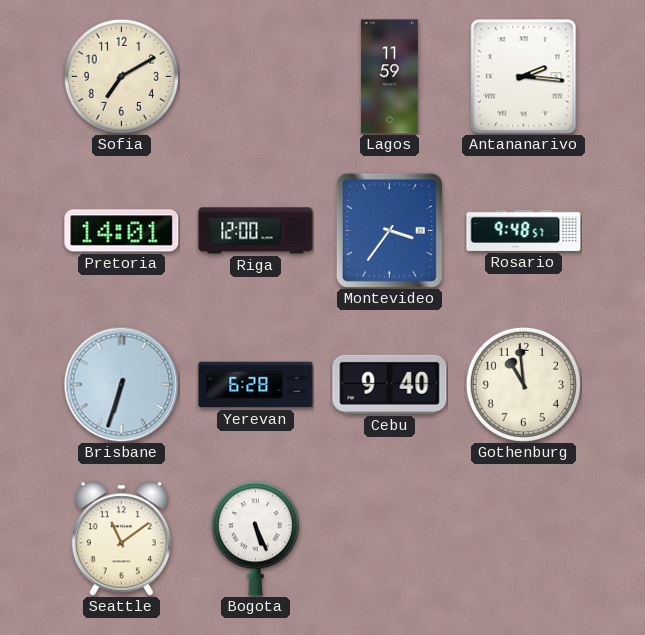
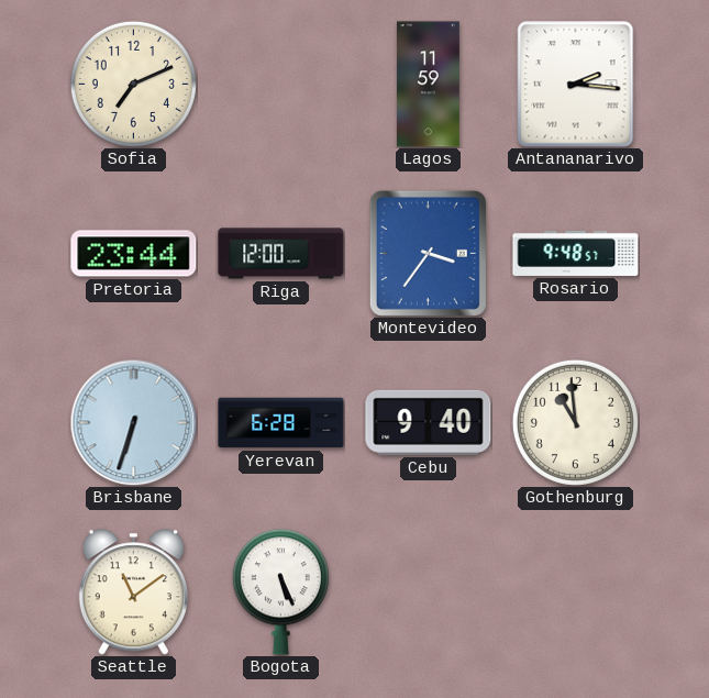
Sofia: 7:10 -> 7:11 (133, 84)
Pretoria: 14:01 -> 23:44 (134, 254)
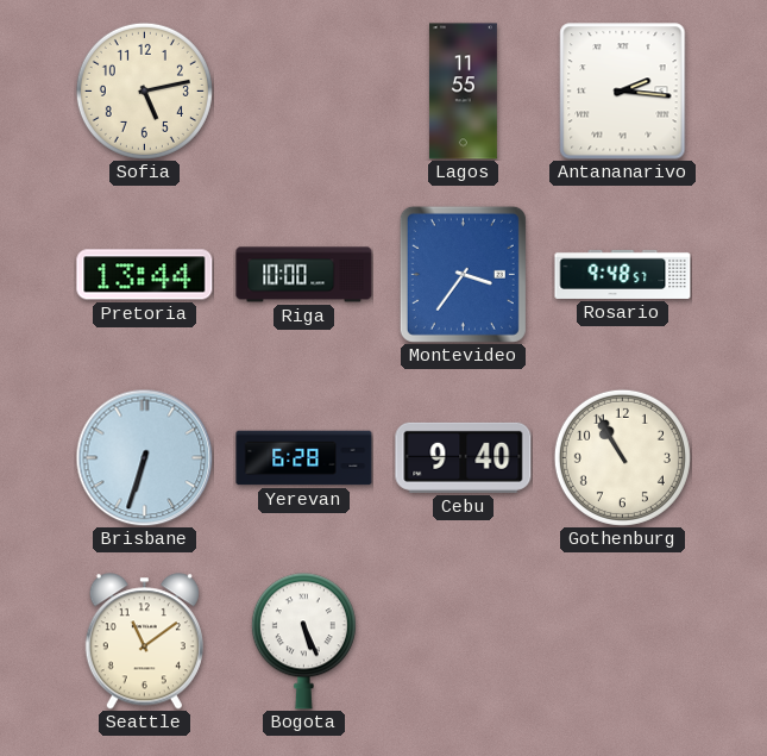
Sofia: 7:11 -> 5:13 (144, 90)
Lagos: 11:59 -> 11:55 (463, 92)
Pretoria: 23:44 -> 13:44 (145, 275)
Riga: 12:00 -> 10:00 (304, 275)
Gothenburg: 10:59 -> 10:55 (622, 457)
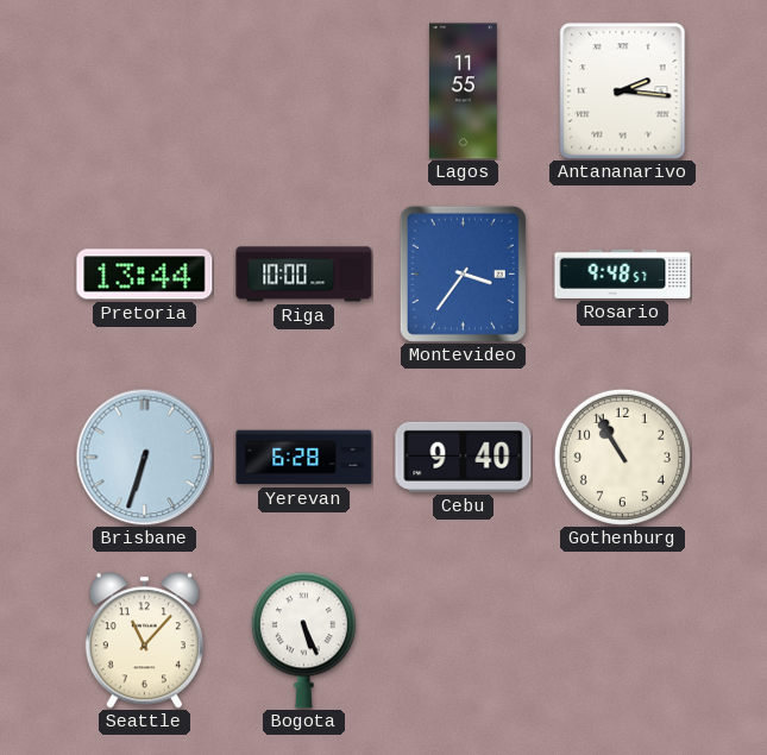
Sofia: 5:13 -> none (144, 90)
Seattle: 11:09 -> 11:07 (144, 641)
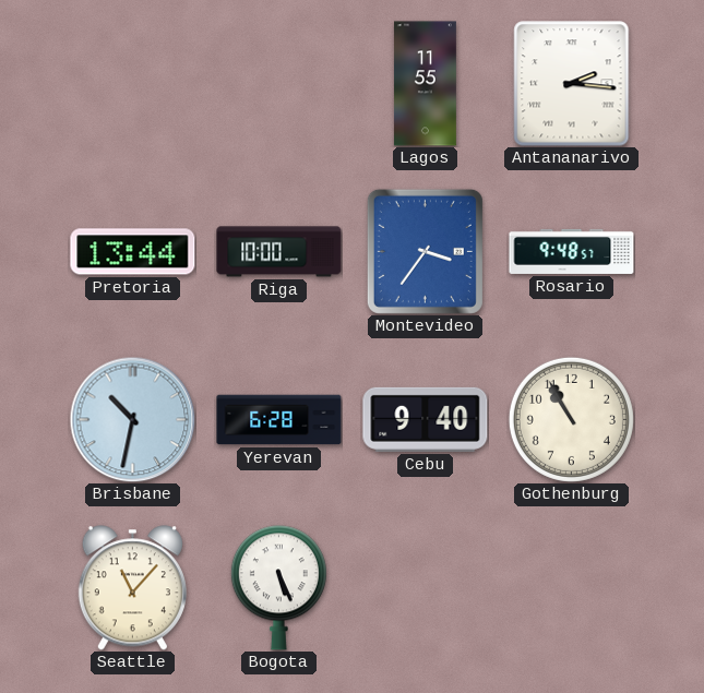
Brisbane: 6:33 -> 10:32 (132, 419)
